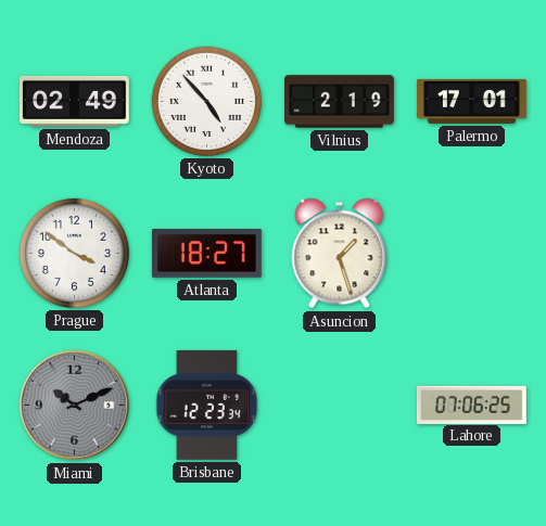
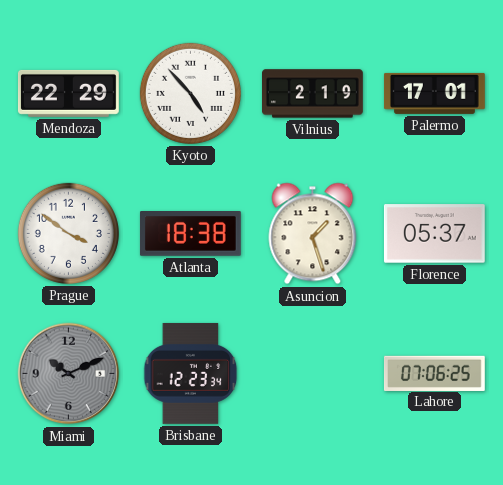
Mendoza: 02:49 -> 22:29 (68, 93)
Atlanta: 18:27 -> 18:38 (190, 234)
Florence: none -> 05:37 (434, 234)
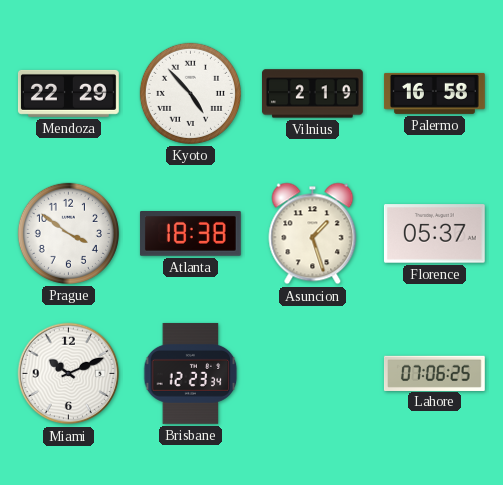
Palermo: 17:01 -> 16:58 (435, 93)
Miami dial: grey -> white (69, 374)
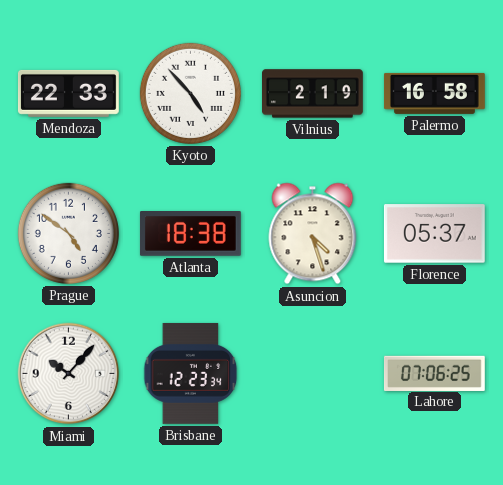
Mendoza: 22:29 -> 22:33 (68, 93)
Prague: 3:51 -> 4:51 (68, 233)
Asuncion: 1:27 -> 4:27 (313, 234)
Miami: 10:11 -> 10:07 (69, 374)
